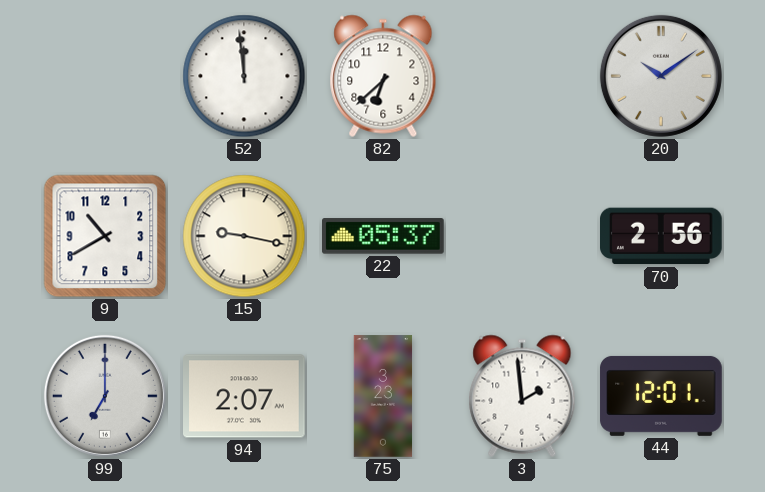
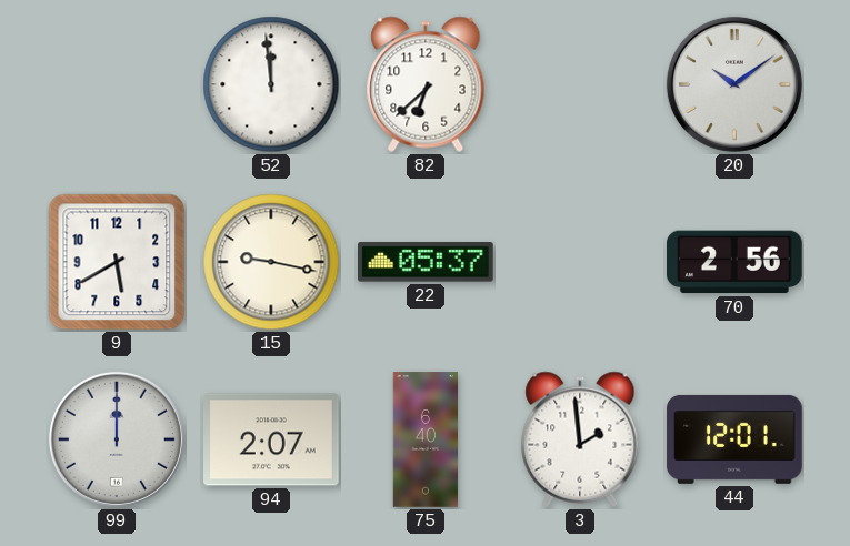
9: 10:40 -> 5:40 (117, 262)
99: 7:00 -> 12:00 (117, 439)
75: 3:23 -> 6:40 (426, 439)
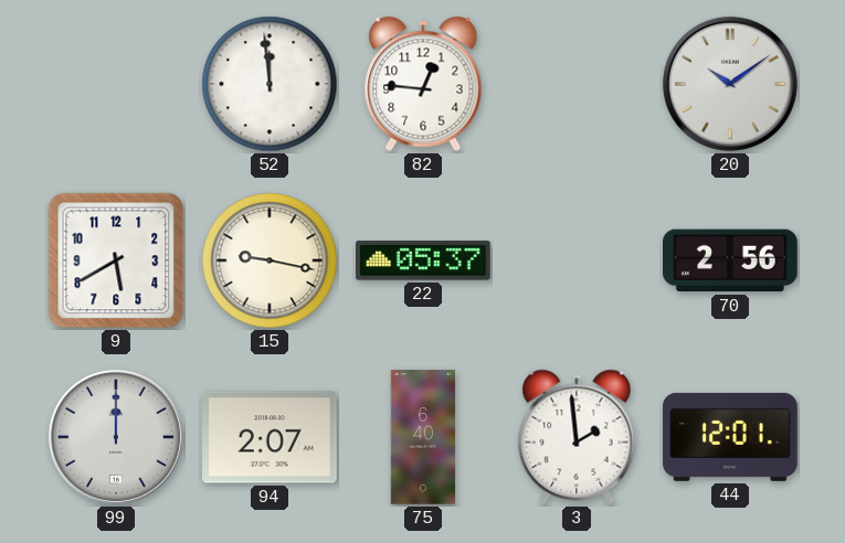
82: 6:38 -> 12:46 (423, 84)
